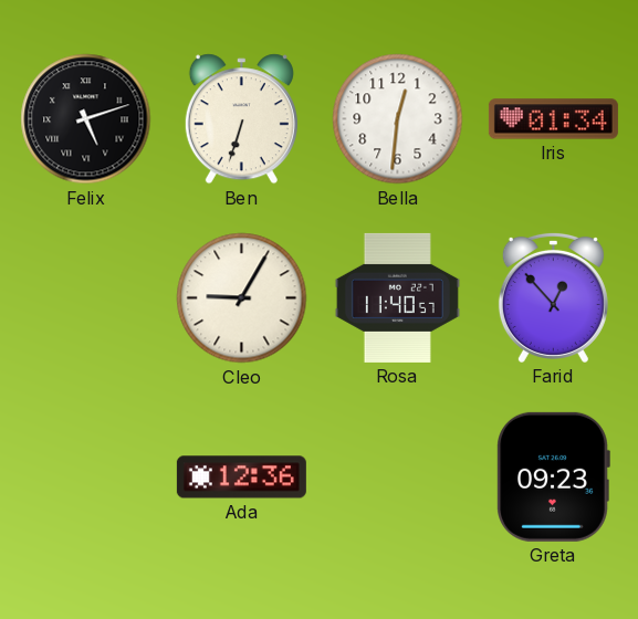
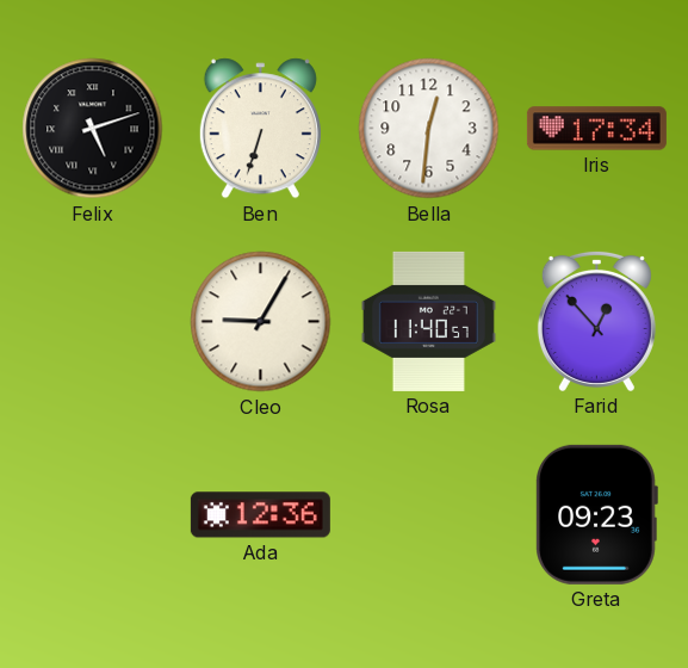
Iris: 01:34 -> 17:34 (596, 129)
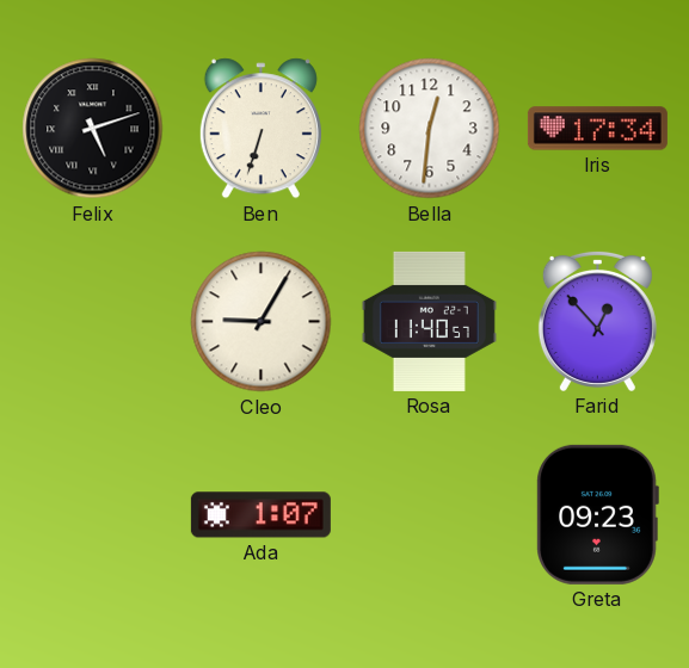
Ada: 12:36 -> 1:07 (260, 515)
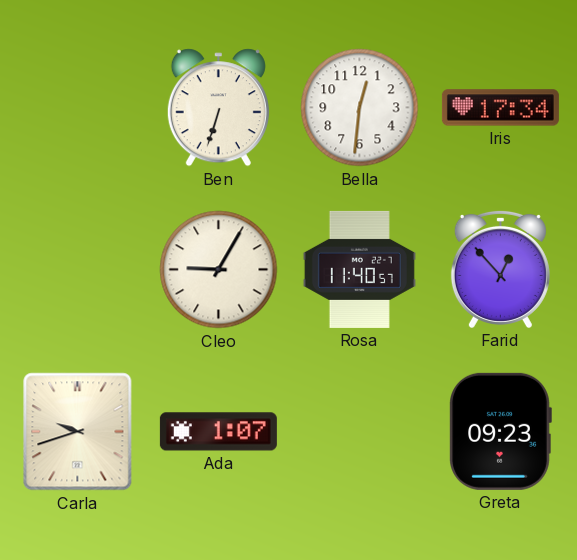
Felix: 5:12 -> none (93, 129)
Carla: none -> 9:42 (78, 432)
